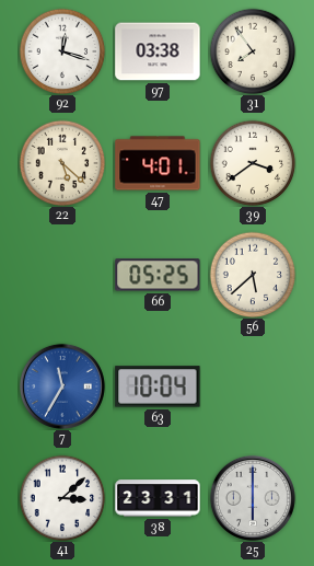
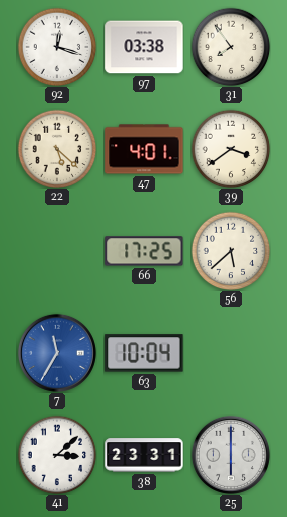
66: 05:25 -> 17:25 (144, 251)
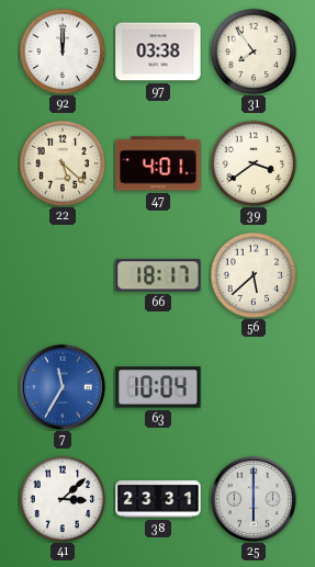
92: 12:18 -> 12:00 (63, 52)
66: 17:25 -> 18:17 (158, 275)
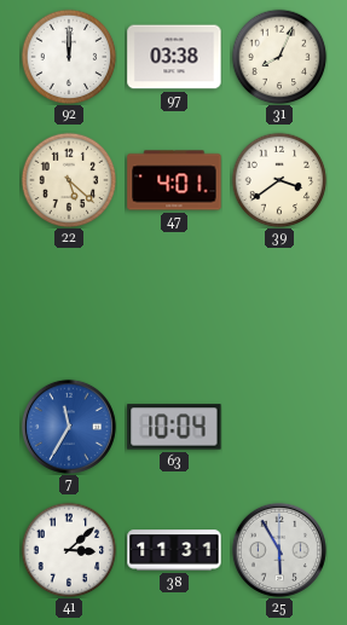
31: 7:54 -> 8:04 (279, 57)
66: 18:17 -> none (158, 275)
56: 5:38 -> none (254, 275)
38: 23:31 -> 11:31 (174, 550)
25: 6:00 -> 5:55 (279, 550)
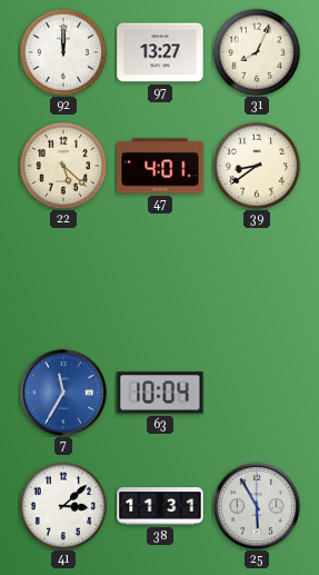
97: 03:38 -> 13:27 (160, 52)
39: 3:39 -> 8:39 (257, 166)
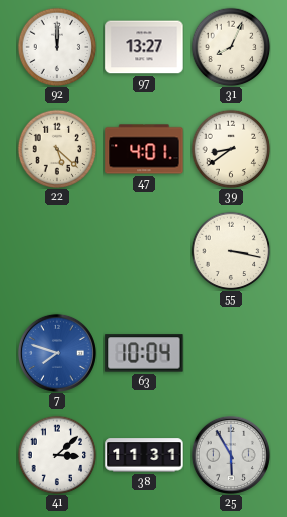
55: none -> 3:17 (231, 251)
7: 11:35 -> 7:48 (57, 353)
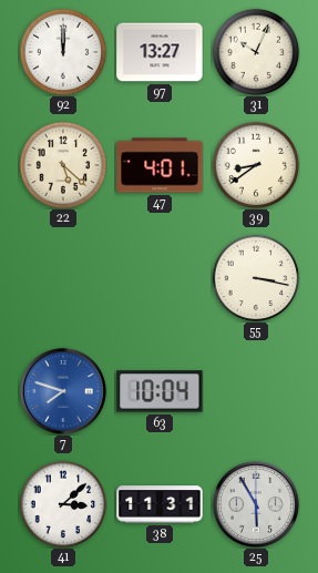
31: 8:04 -> 10:04 (256, 52)
